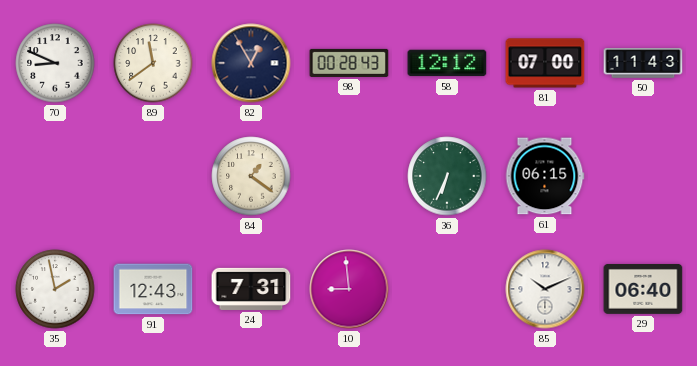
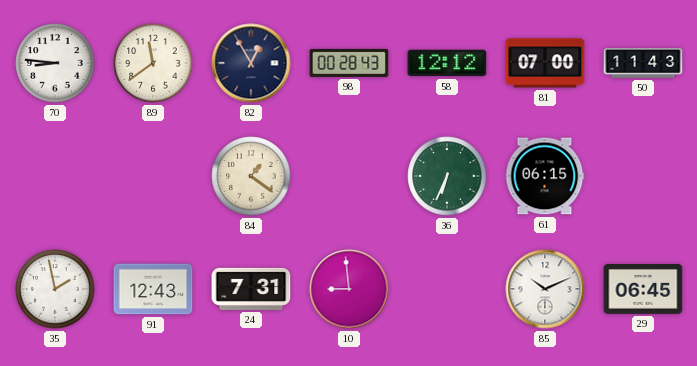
70: 8:49 -> 8:46 (55, 63)
29: 06:40 -> 06:45 (643, 289)
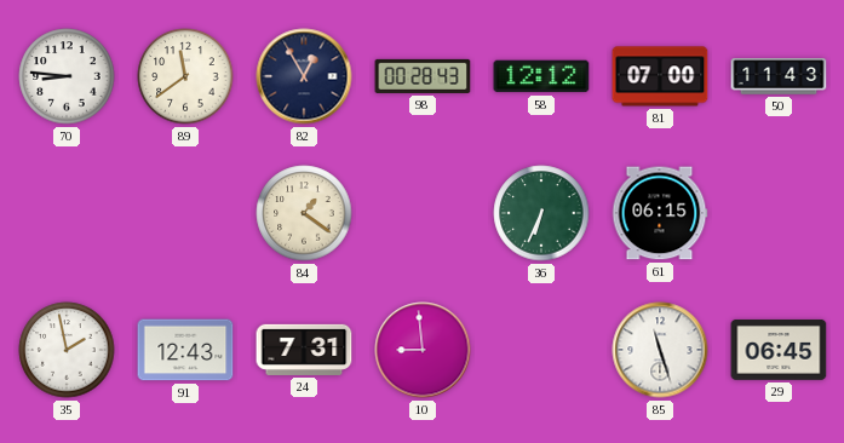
85: 10:11 -> 11:27 (660, 350)
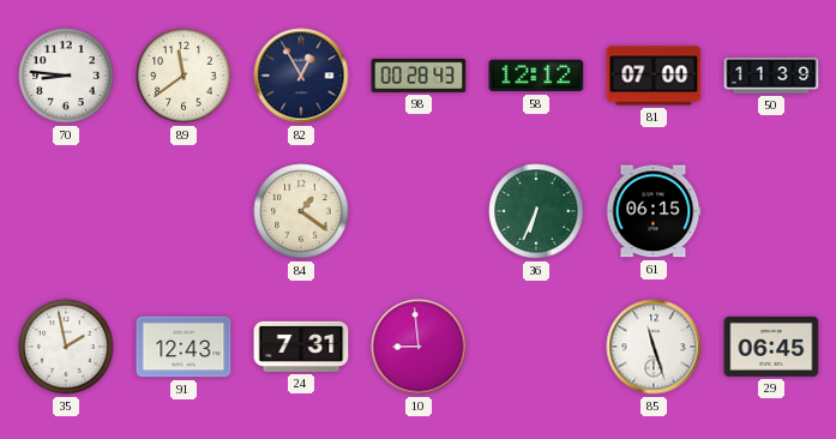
50: 11:43 -> 11:39 (771, 76)
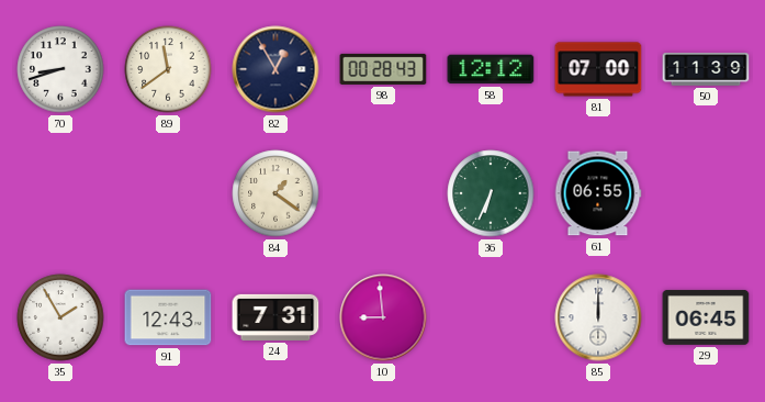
70: 8:46 -> 8:42 (60, 69)
61: 06:15 -> 06:55 (598, 193)
35: 1:58 -> 1:55 (60, 317)
85: 11:27 -> 12:00 (598, 317)
